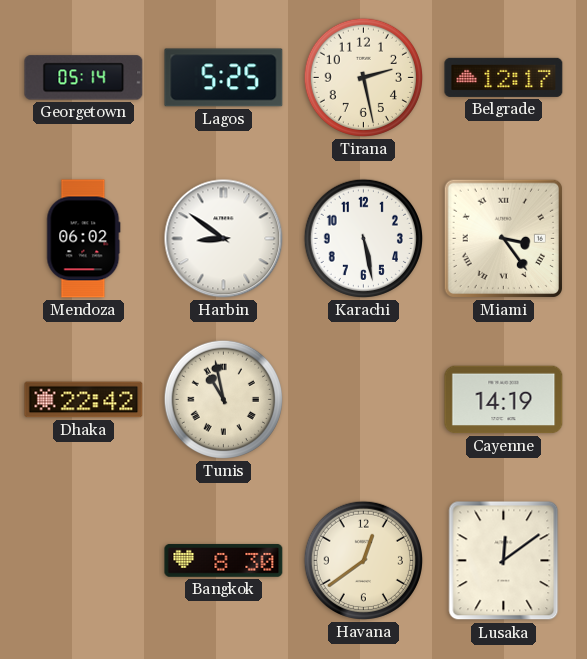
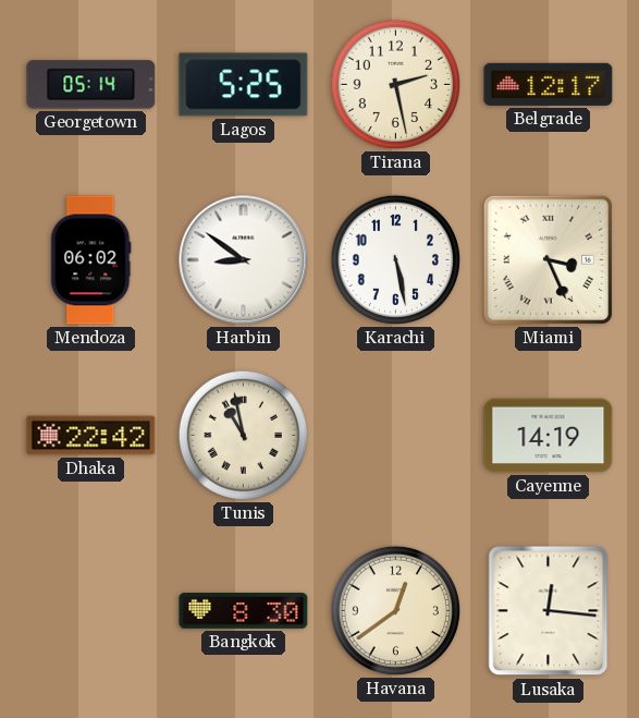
Miami: 3:24 -> 3:26 (548, 259)
Lusaka: 12:09 -> 12:16 (549, 611)
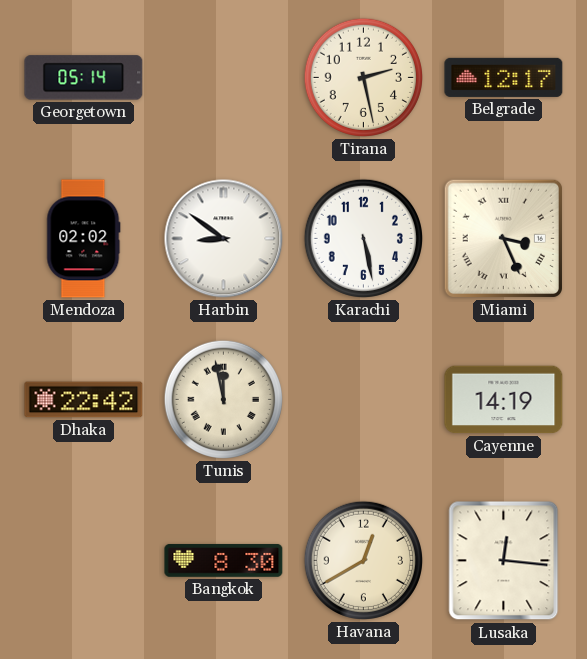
Lagos: 5:25 -> none (244, 85)
Mendoza: 06:02 -> 02:02 (84, 239)
Tunis: 10:58 -> 11:58 (223, 399)
Havana: 12:39 -> 12:40 (363, 560)
